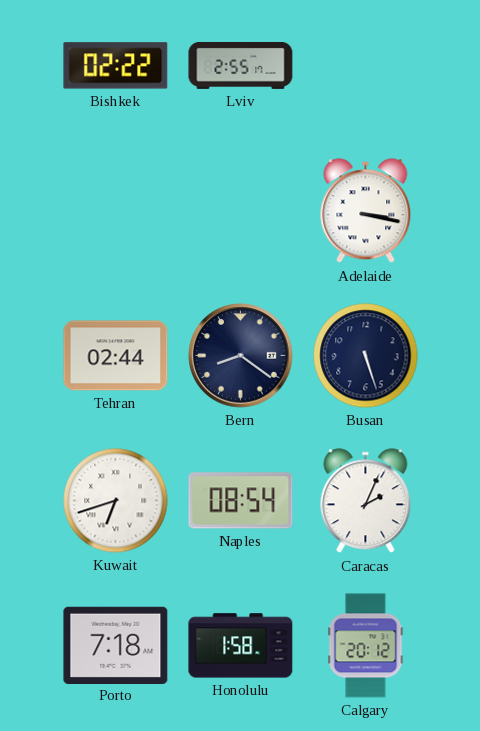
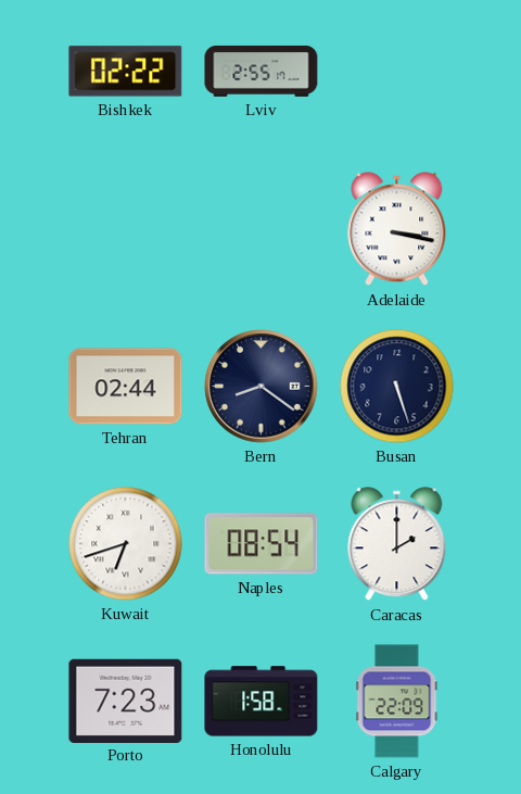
Caracas: 2:04 -> 2:00 (397, 544)
Porto: 7:18 -> 7:23 (126, 701)
Calgary: 20:12 -> 22:09 (397, 702)
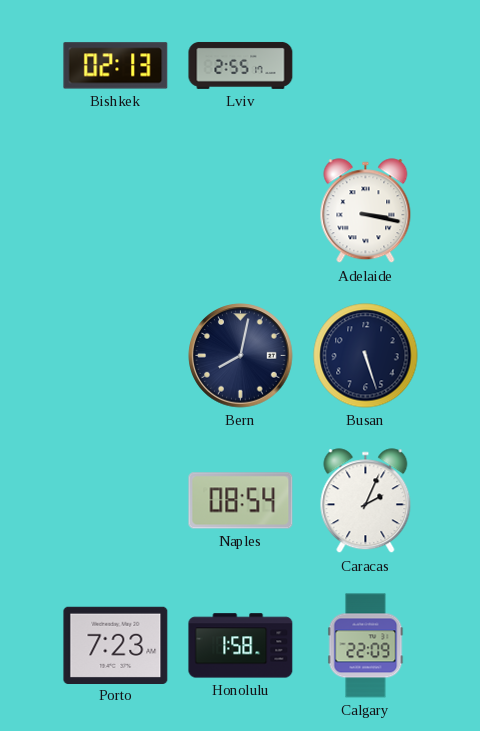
Bishkek: 02:22 -> 02:13 (116, 66)
Tehran: 02:44 -> none (126, 387)
Bern: 8:21 -> 8:02 (241, 356)
Kuwait: 6:42 -> none (126, 544)
Caracas: 2:00 -> 2:04 (366, 501)
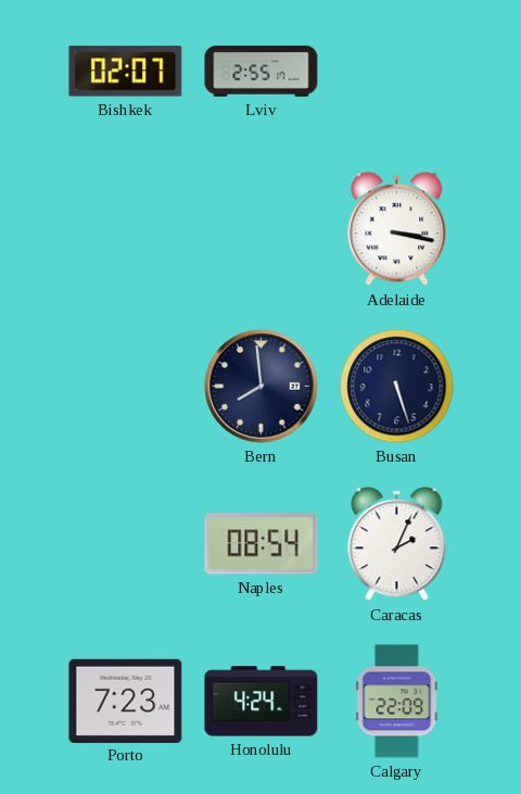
Bishkek: 02:13 -> 02:07 (126, 72)
Bern: 8:02 -> 7:59 (262, 387)
Honolulu: 1:58 -> 4:24 (262, 702)
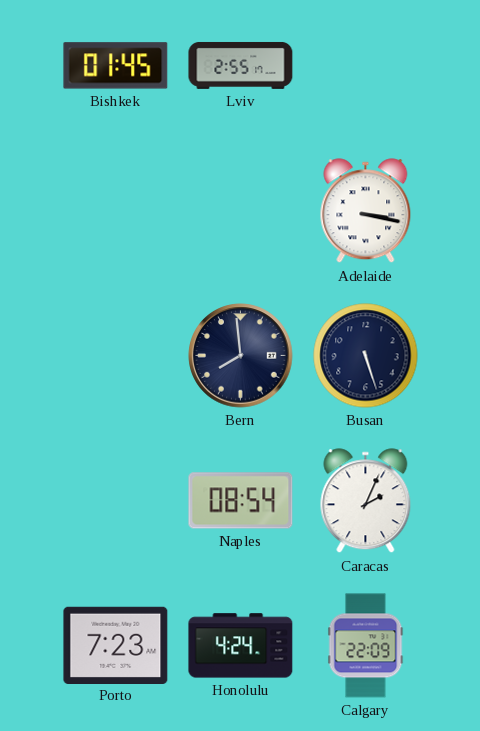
Bishkek: 02:07 -> 01:45 (116, 66)
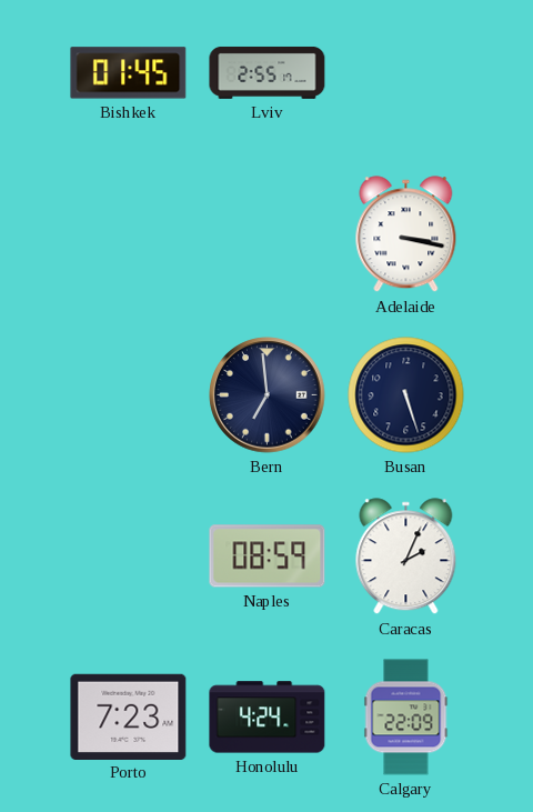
Bern: 7:59 -> 6:59 (268, 395)
Naples: 08:54 -> 08:59 (268, 557)
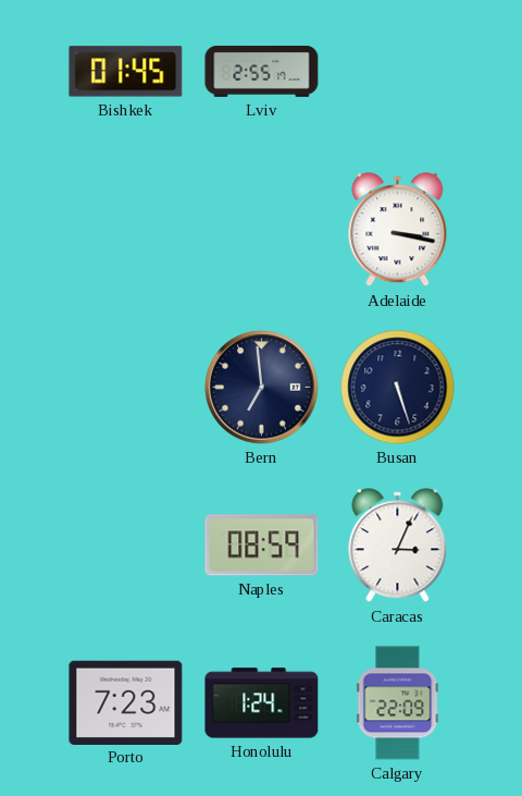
Caracas: 2:04 -> 3:04 (398, 546)
Honolulu: 4:24 -> 1:24 (262, 703)
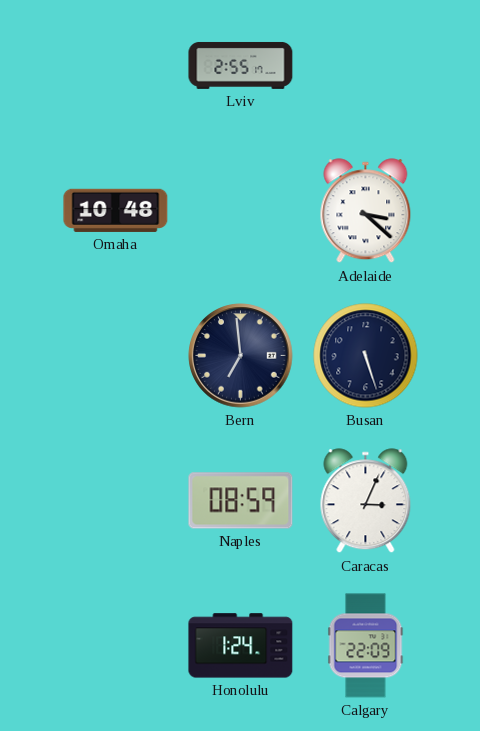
Bishkek: 01:45 -> none (126, 72)
Omaha: none -> 10:48 (116, 210)
Adelaide: 3:17 -> 3:22 (366, 211)
Porto: 7:23 -> none (126, 702)
